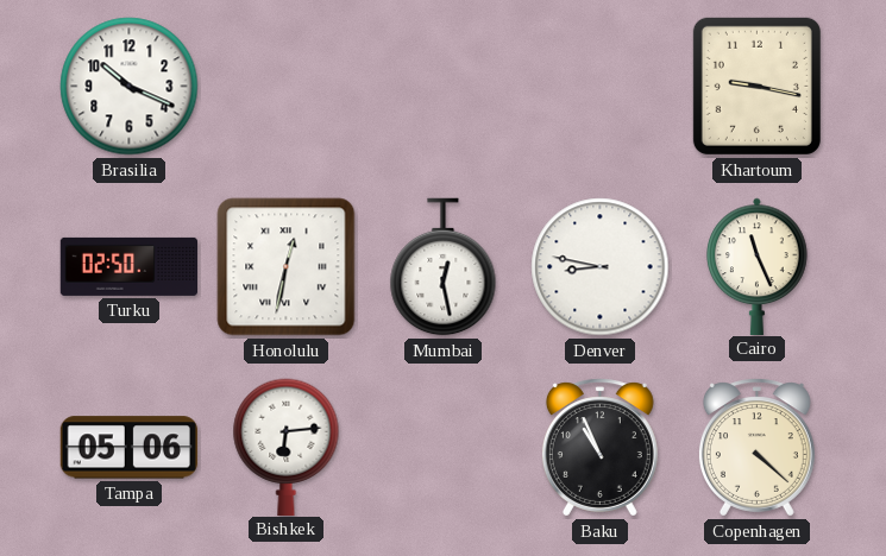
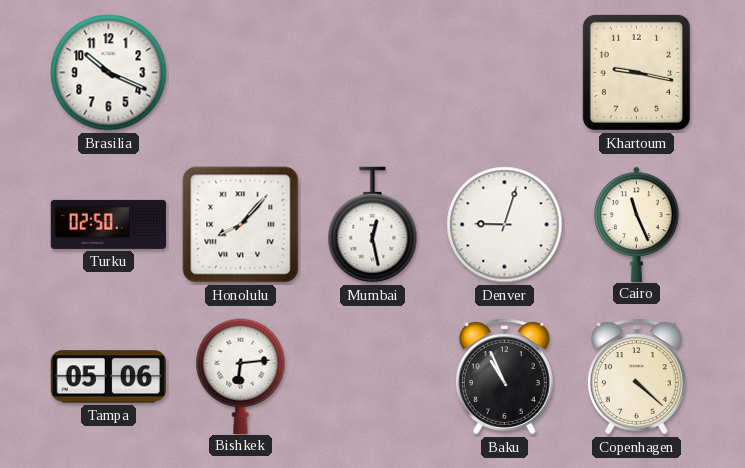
Honolulu: 12:32 -> 8:07 (241, 225)
Denver: 8:47 -> 9:03 (505, 225)
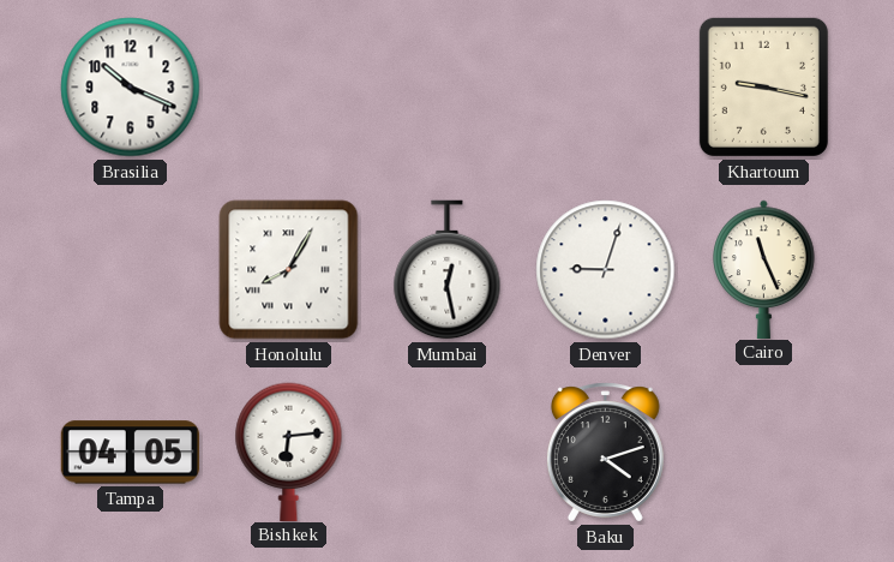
Turku: 02:50 -> none (108, 224)
Honolulu: 8:07 -> 8:05 (289, 270)
Tampa: 05:06 -> 04:05 (130, 453)
Baku: 10:56 -> 4:12 (605, 453)
Copenhagen: 4:22 -> none (636, 377)
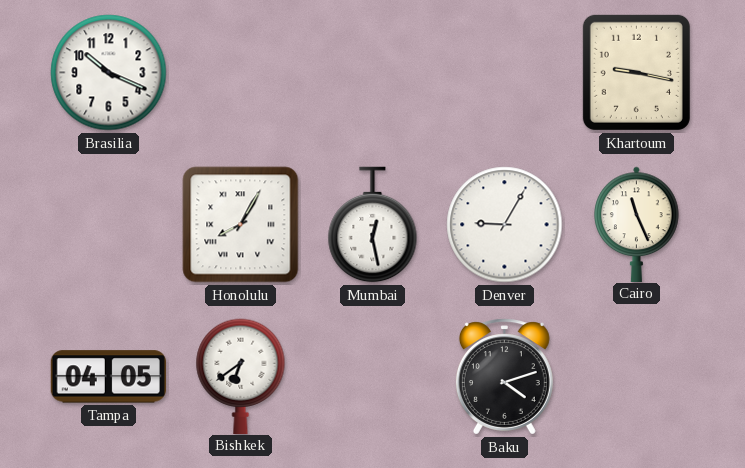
Denver: 9:03 -> 9:05 (505, 225)
Bishkek: 6:14 -> 6:39 (241, 376)
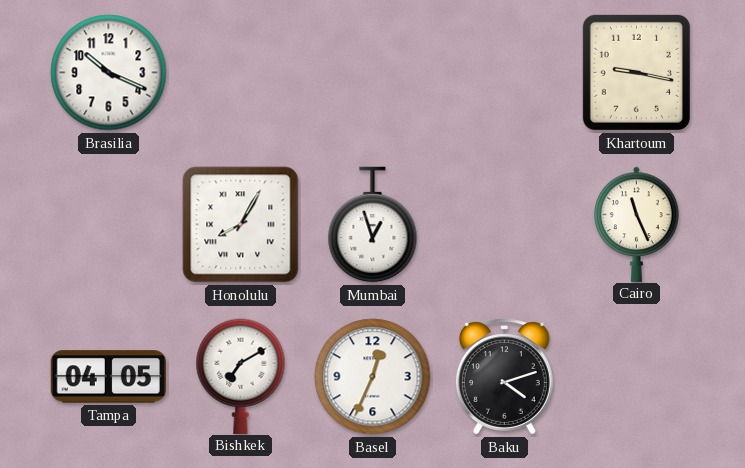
Mumbai: 12:28 -> 12:57 (373, 225)
Denver: 9:05 -> none (505, 225)
Bishkek: 6:39 -> 7:10 (241, 376)
Basel: none -> 12:34 (373, 377)
